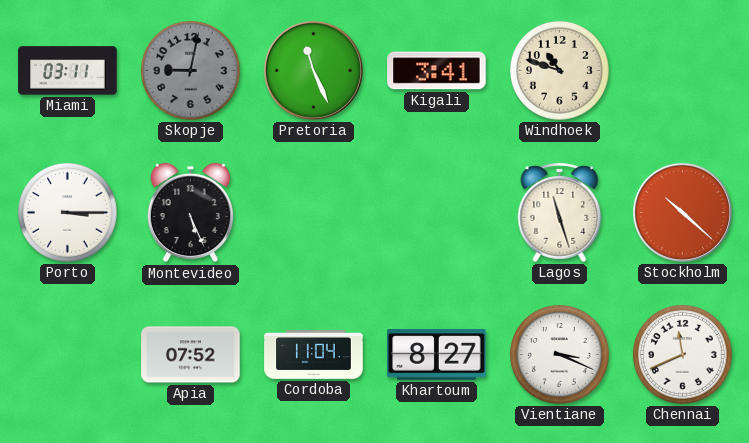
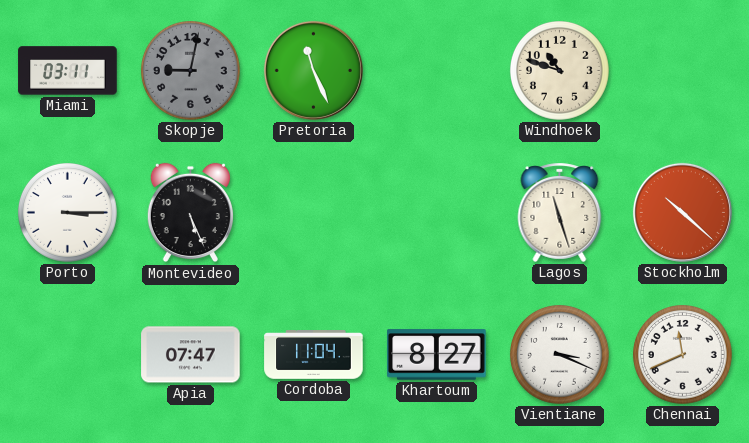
Kigali: 3:41 -> none (437, 71)
Apia: 07:52 -> 07:47 (191, 355)
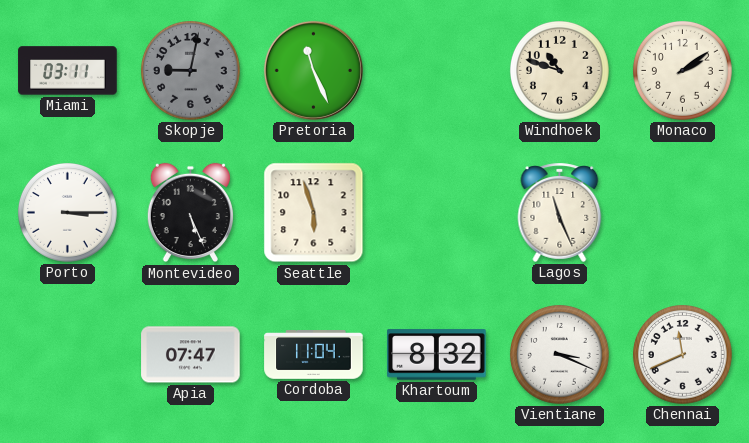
Monaco: none -> 2:09 (683, 71)
Seattle: none -> 5:57 (314, 213)
Lagos: 11:27 -> 11:26 (560, 212)
Stockholm: 10:22 -> none (682, 212)
Khartoum: 8:27 -> 8:32 (437, 355)
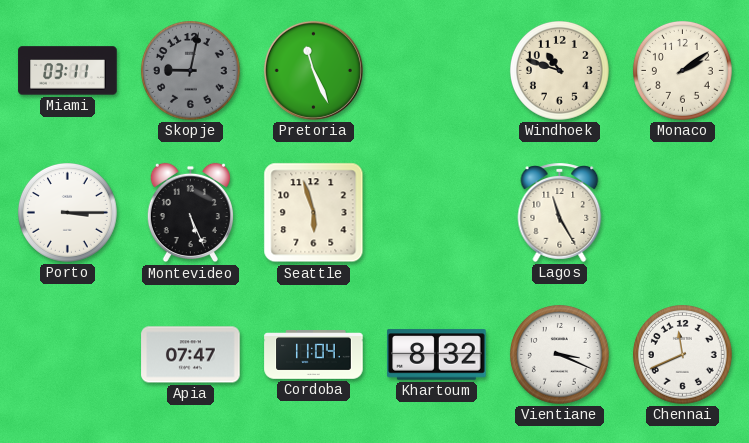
Lagos: 11:26 -> 11:25 (560, 212)
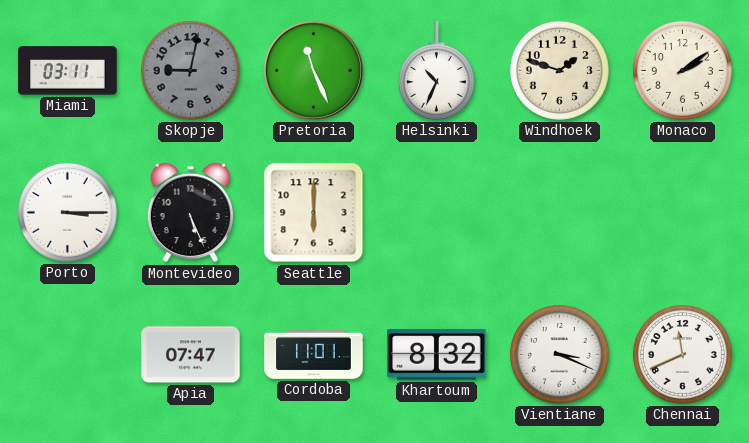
Helsinki: none -> 10:34 (436, 71)
Windhoek: 10:48 -> 1:48 (560, 71)
Seattle: 5:57 -> 6:00 (314, 213)
Lagos: 11:25 -> none (560, 212)
Cordoba: 11:04 -> 11:01 (314, 355)
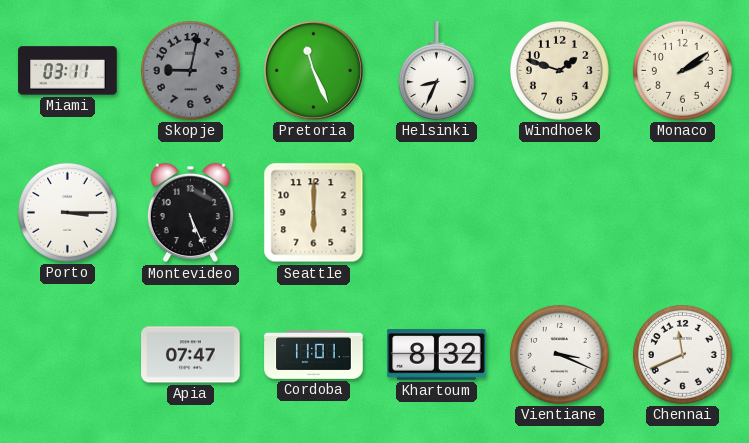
Helsinki: 10:34 -> 8:34 (436, 71)
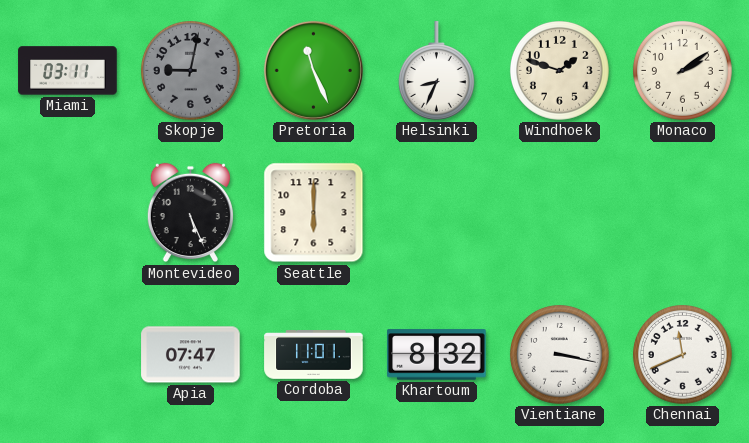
Porto: 3:15 -> none (68, 213)
Vientiane: 3:19 -> 3:17 (560, 355)
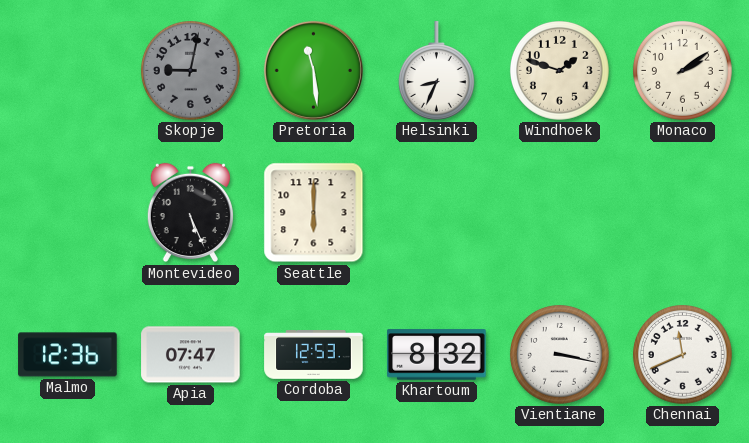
Miami: 03:11 -> none (68, 71)
Pretoria: 11:26 -> 11:29 (313, 70)
Malmo: none -> 12:36 (68, 355)
Cordoba: 11:01 -> 12:53 (314, 355)
